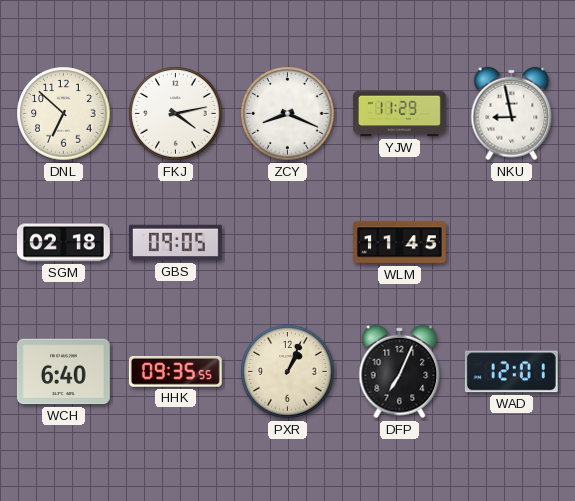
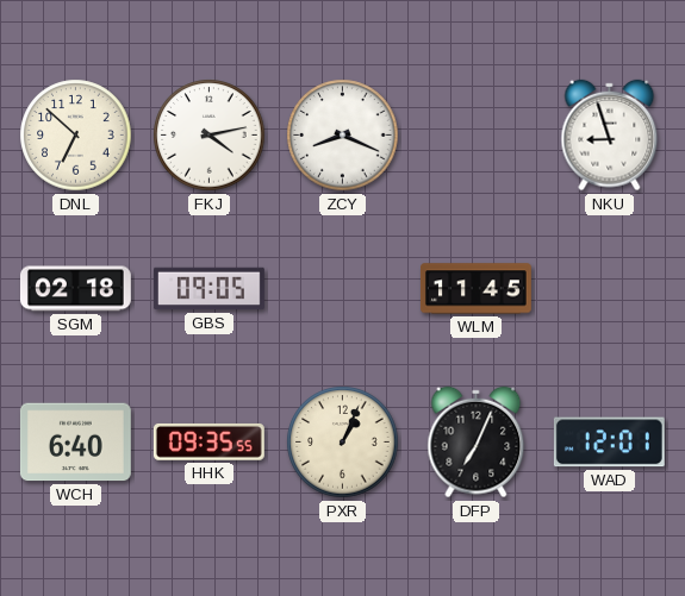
YJW: 11:29 -> none (400, 114)
NKU: 8:58 -> 8:57 (610, 136)
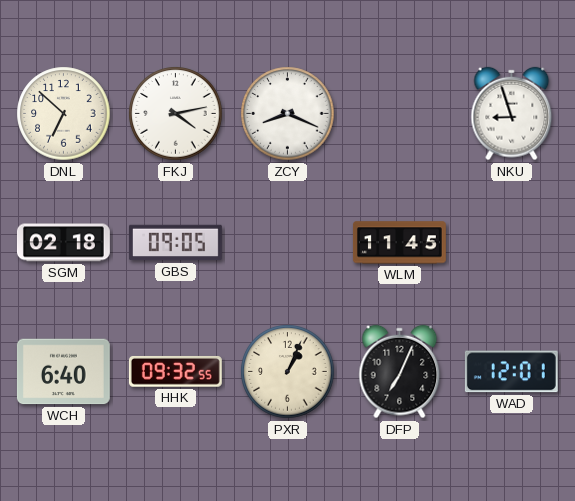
HHK: 09:35 -> 09:32 (175, 372)
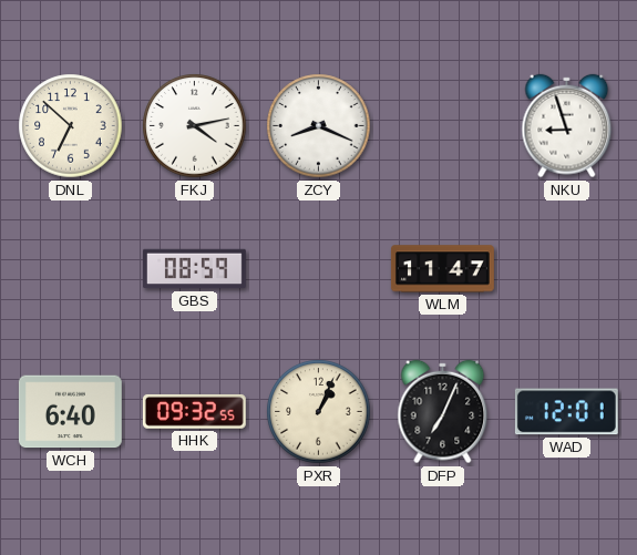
SGM: 02:18 -> none (63, 243)
GBS: 09:05 -> 08:59 (194, 269)
WLM: 11:45 -> 11:47 (442, 269)
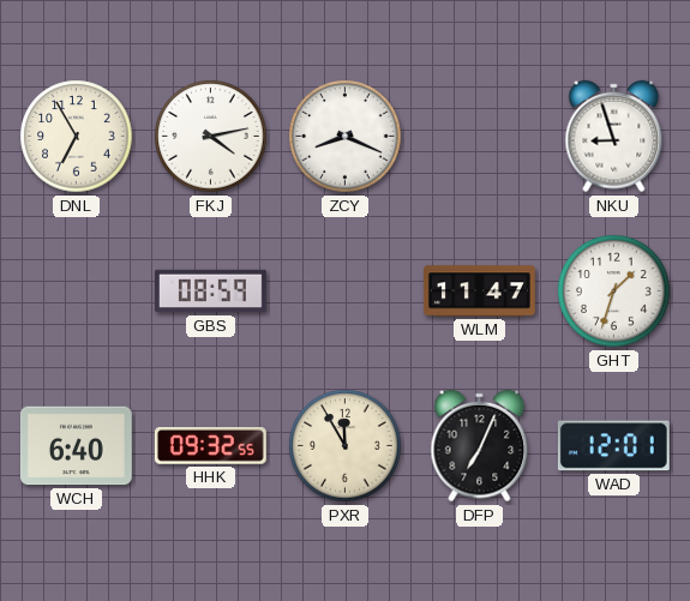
DNL: 6:52 -> 6:55 (77, 137)
GHT: none -> 1:33 (614, 292)
PXR: 1:04 -> 11:55 (346, 446)
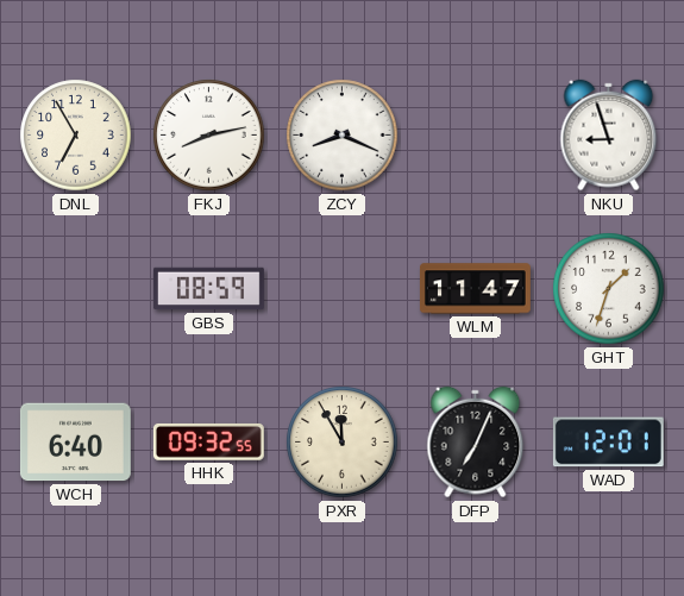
FKJ: 4:13 -> 8:13 (209, 136)
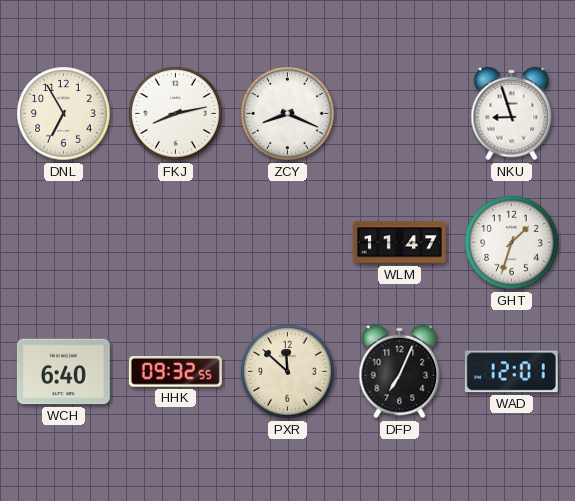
GBS: 08:59 -> none (208, 289)
PXR: 11:55 -> 11:52 (288, 372)
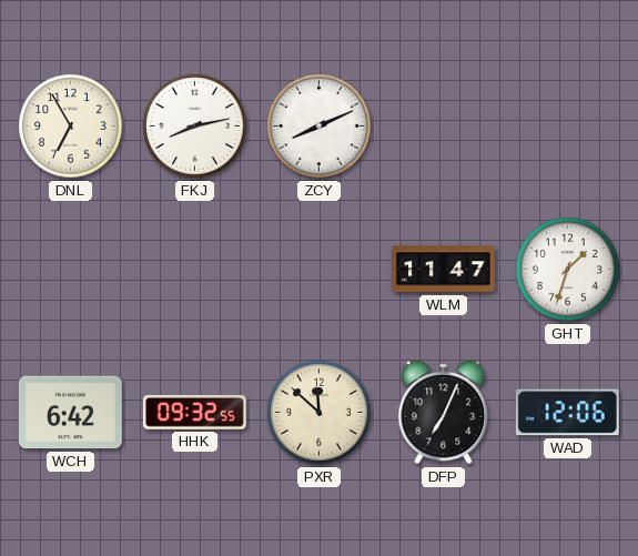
ZCY: 8:19 -> 8:11 (320, 127)
NKU: 8:57 -> none (512, 114)
WCH: 6:40 -> 6:42 (70, 413)
WAD: 12:01 -> 12:06 (567, 413)
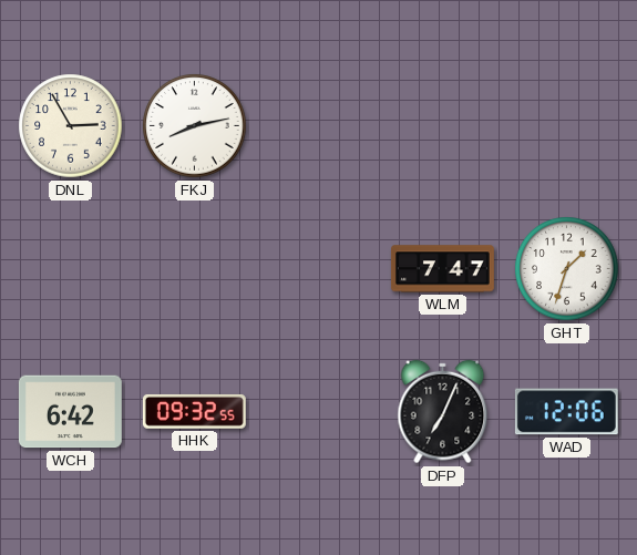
DNL: 6:55 -> 2:55 (71, 126)
ZCY: 8:11 -> none (320, 127)
WLM: 11:47 -> 7:47 (442, 269)
PXR: 11:52 -> none (320, 413)
